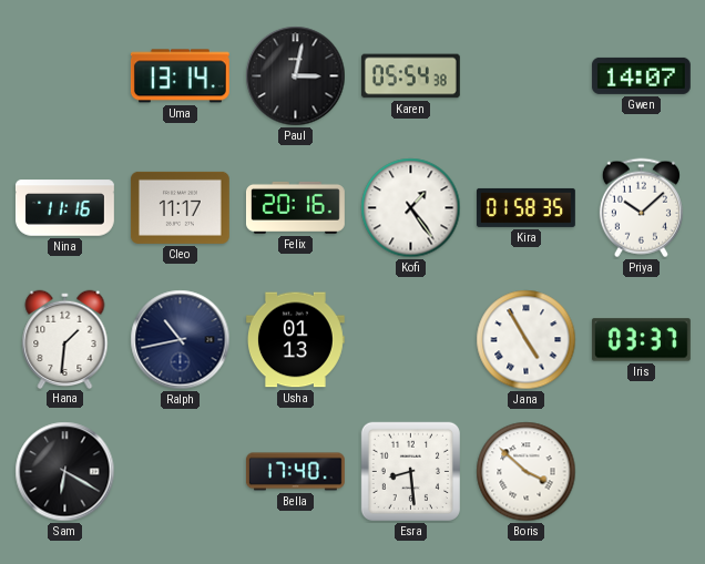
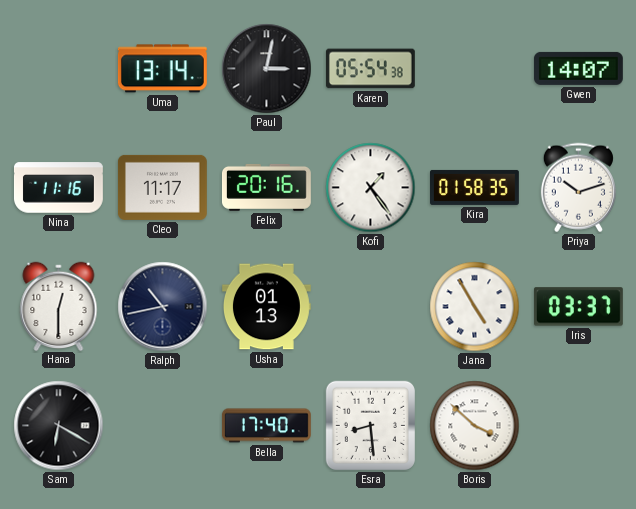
Priya: 10:08 -> 10:12 (578, 188)
Hana: 1:31 -> 12:30 (59, 306)
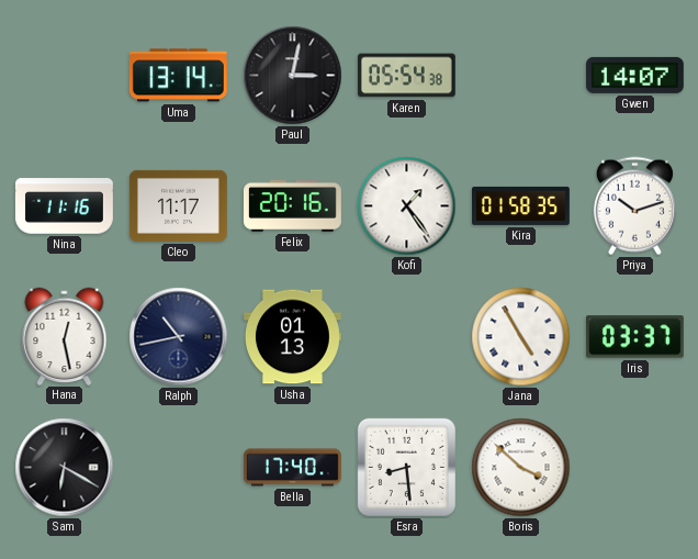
Hana: 12:30 -> 12:28 (65, 336)
